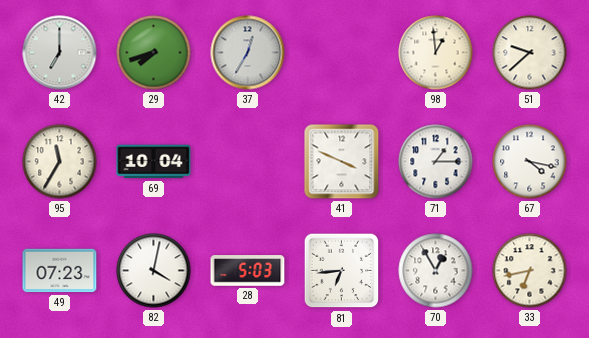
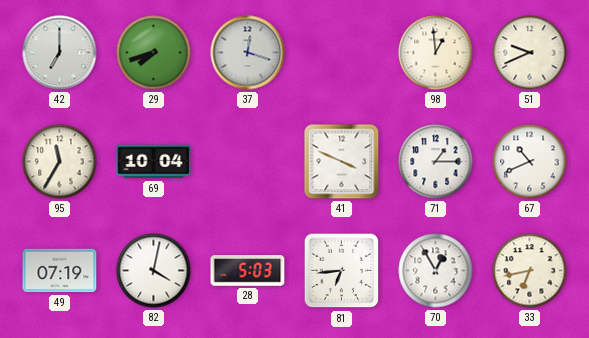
37: 12:35 -> 12:18 (248, 53)
51: 9:38 -> 9:41 (530, 53)
67: 4:17 -> 10:41 (530, 162)
49: 07:23 -> 07:19 (60, 271)
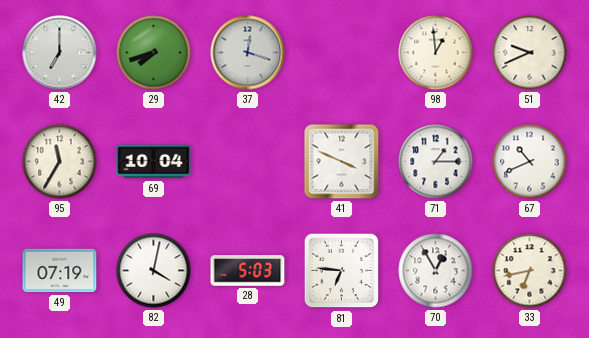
81: 6:44 -> 6:46 (342, 271)
